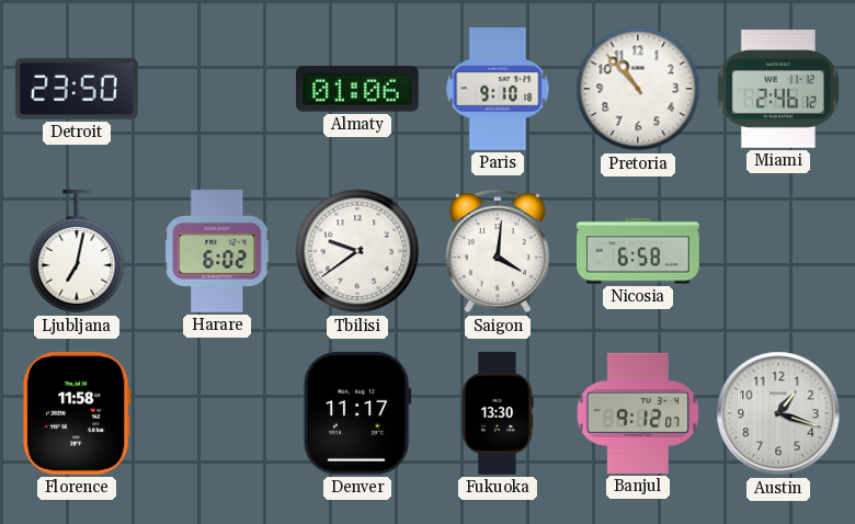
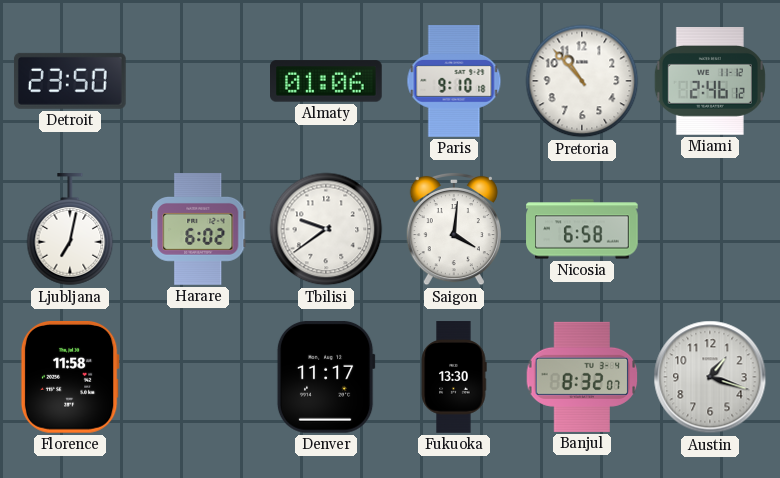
Banjul: 9:12 -> 8:32 (582, 377)
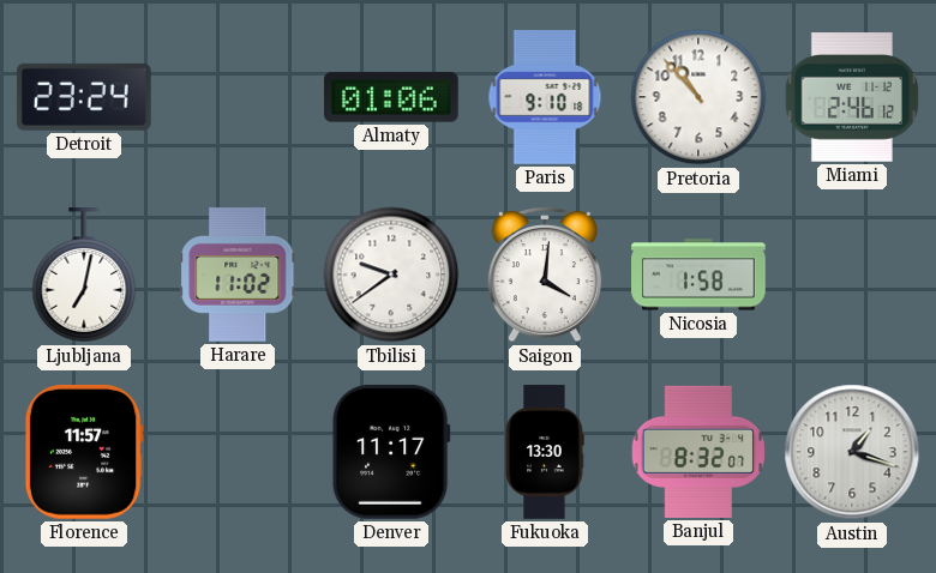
Detroit: 23:50 -> 23:24 (84, 97)
Harare: 6:02 -> 11:02 (238, 275)
Nicosia: 6:58 -> 1:58 (698, 275)
Florence: 11:58 -> 11:57 (84, 452)
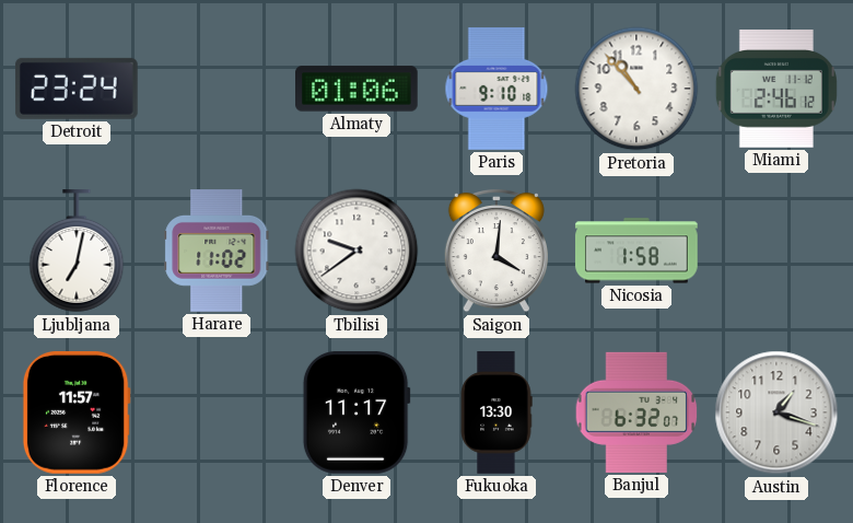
Banjul: 8:32 -> 6:32 (636, 412)
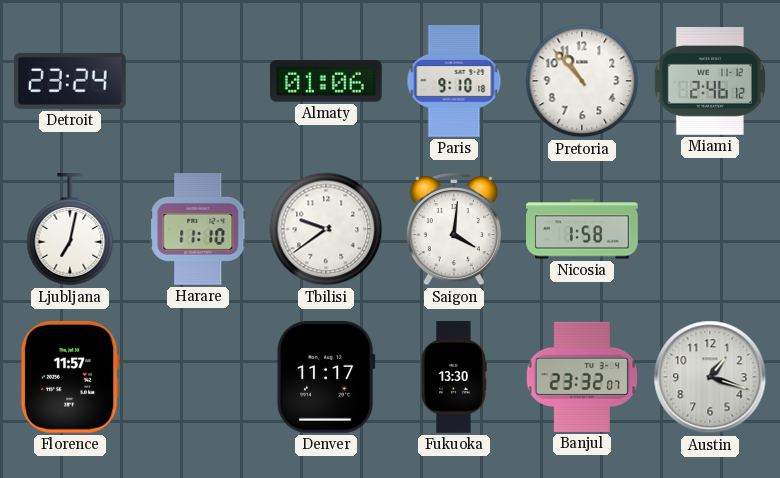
Harare: 11:02 -> 11:10 (198, 229)
Banjul: 6:32 -> 23:32 (582, 377)
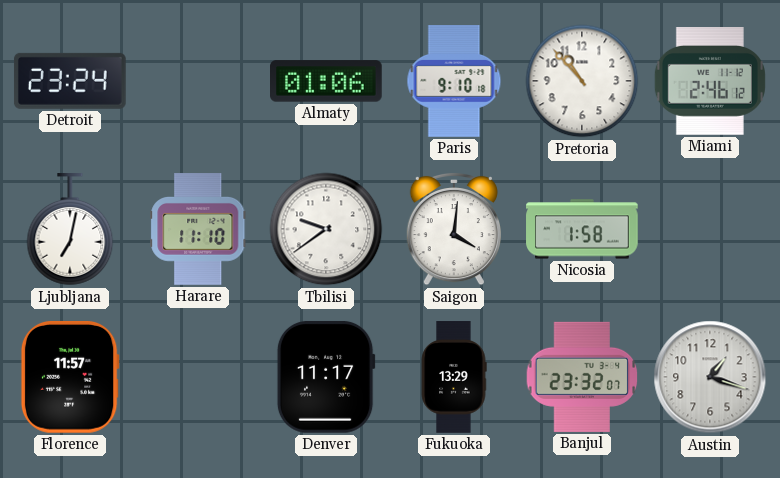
Fukuoka: 13:30 -> 13:29 (454, 377)
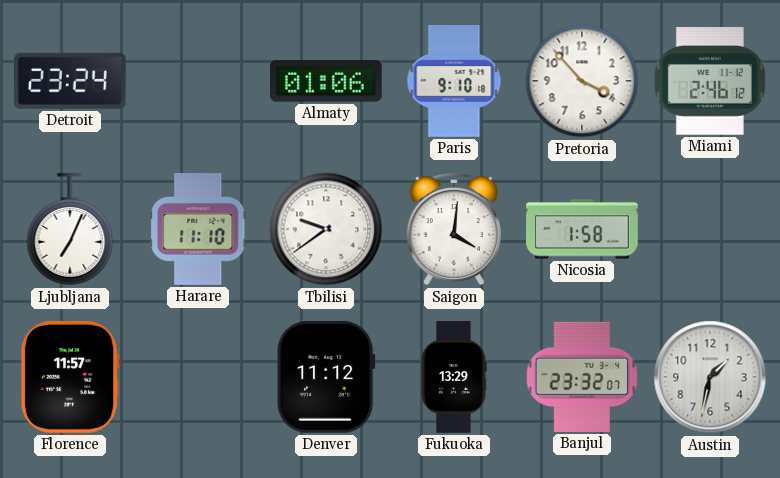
Pretoria: 10:53 -> 3:53 (582, 81)
Ljubljana: 7:02 -> 7:04 (70, 230)
Denver: 11:17 -> 11:12 (326, 377)
Austin: 1:18 -> 1:32 (710, 377)
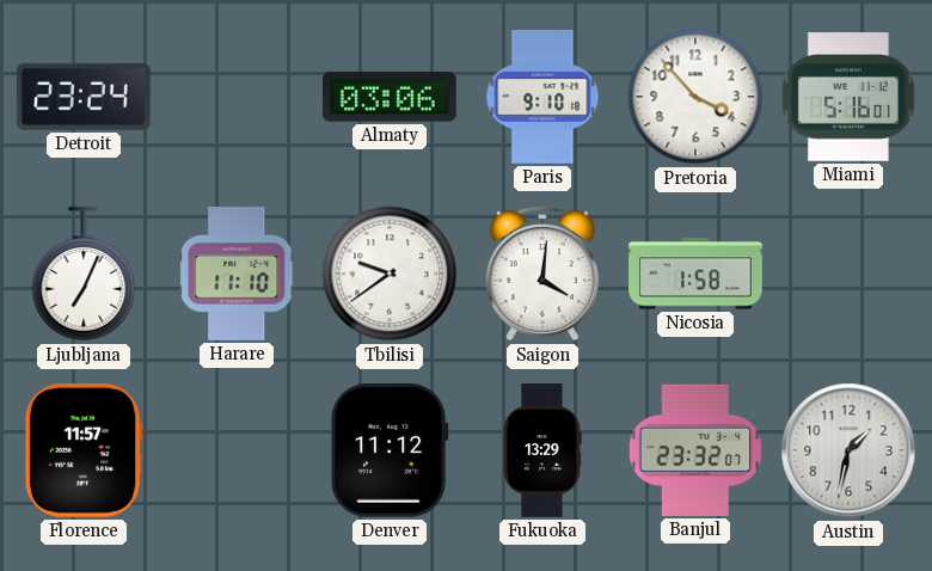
Almaty: 01:06 -> 03:06 (391, 97)
Miami: 2:46 -> 5:16 (848, 98)
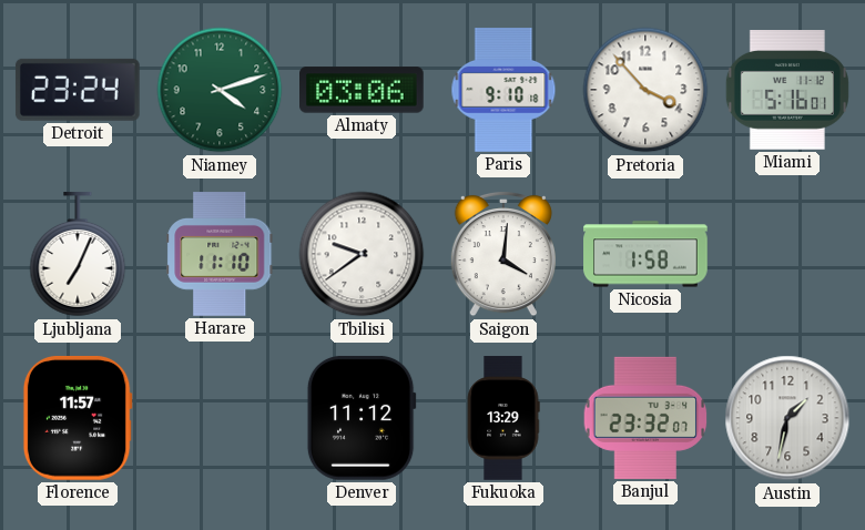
Niamey: none -> 4:12 (220, 90)
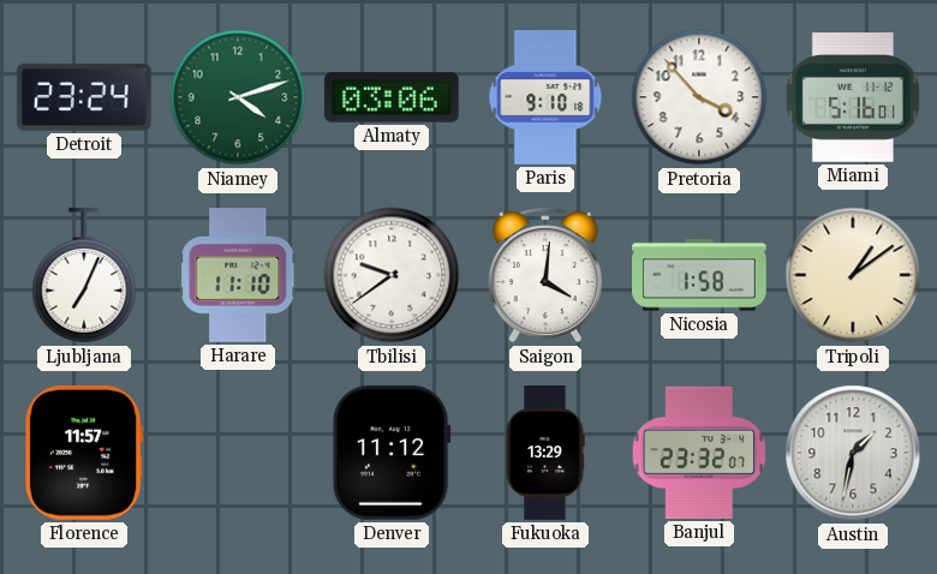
Tripoli: none -> 1:09 (853, 275)
